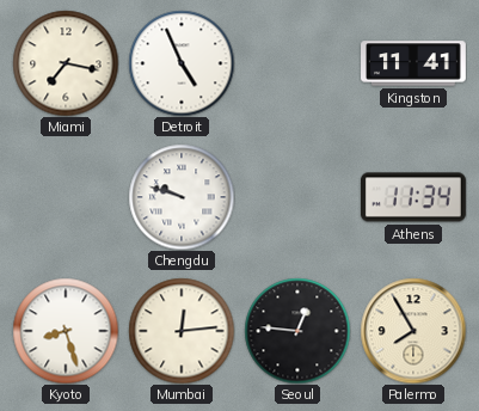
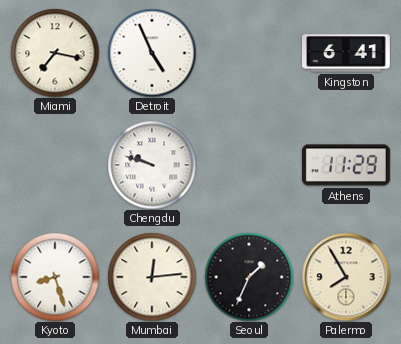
Kingston: 11:41 -> 6:41 (347, 53)
Athens: 11:34 -> 11:29 (346, 165)
Seoul: 12:46 -> 1:34 (249, 277)
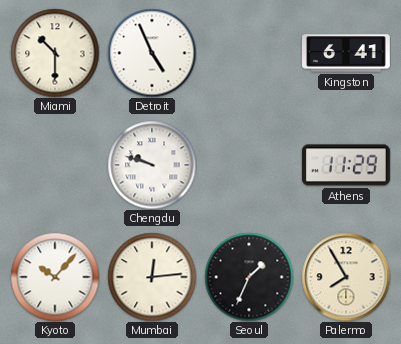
Miami: 7:17 -> 10:30 (55, 53)
Kyoto: 8:27 -> 10:07 (55, 277)
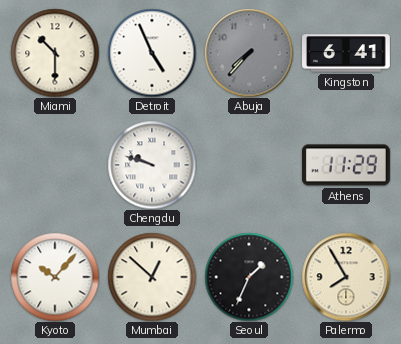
Abuja: none -> 7:37 (249, 53)
Mumbai: 12:14 -> 12:52 (152, 277)
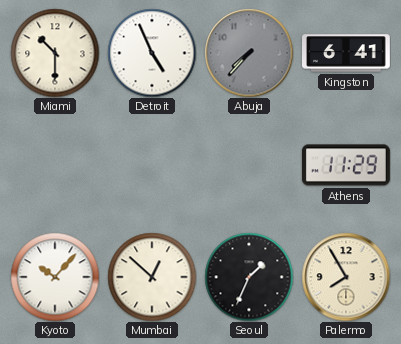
Chengdu: 9:48 -> none (152, 165)
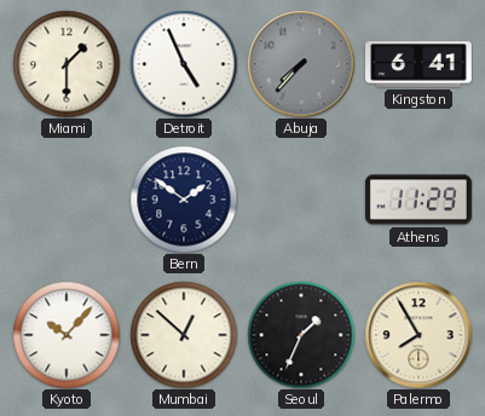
Miami: 10:30 -> 1:30 (67, 64)
Bern: none -> 1:51 (184, 200)
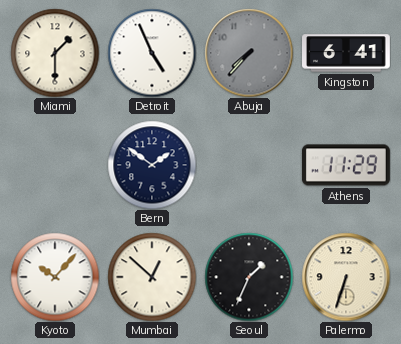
Palermo: 7:55 -> 6:33 (346, 277)
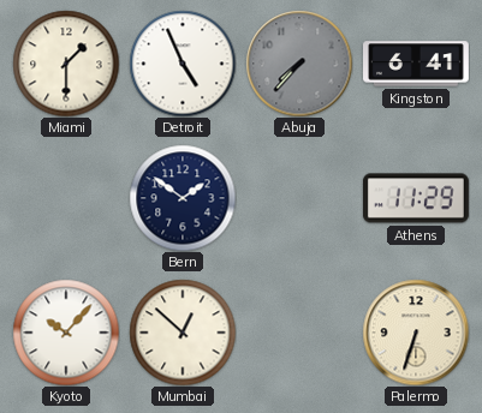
Seoul: 1:34 -> none (249, 277)
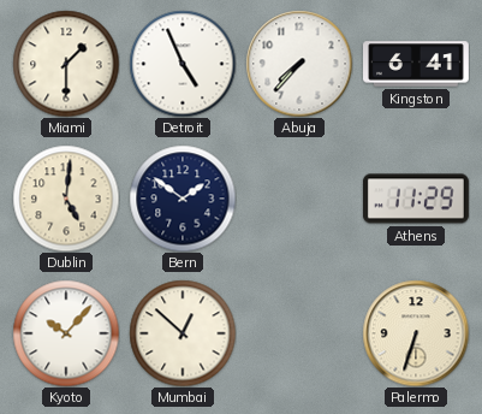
Abuja dial: grey -> white (299, 64)
Dublin: none -> 5:01 (66, 199)
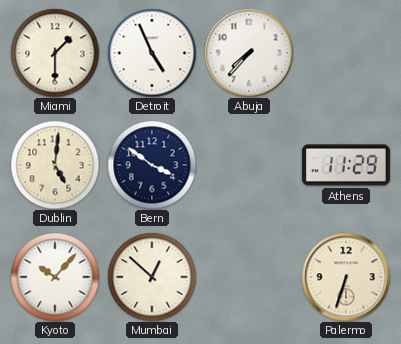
Kingston: 6:41 -> none (417, 64)
Bern: 1:51 -> 3:51 (152, 165)
